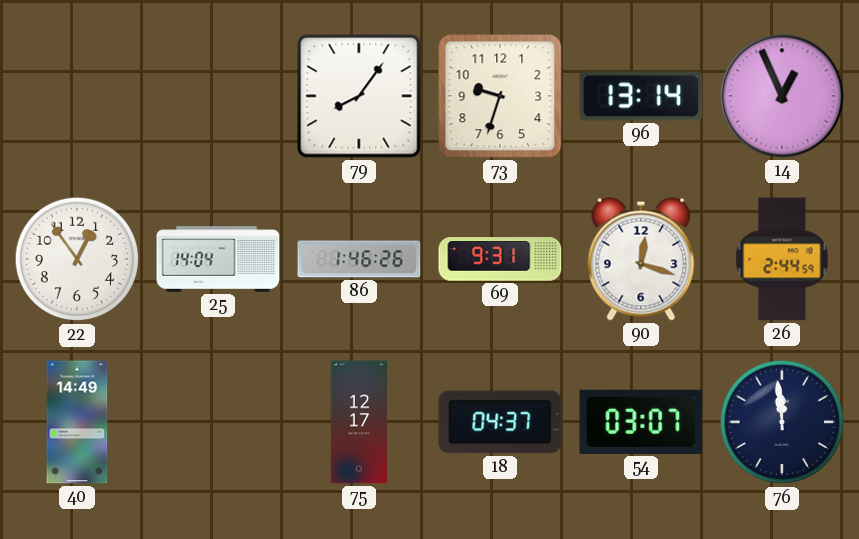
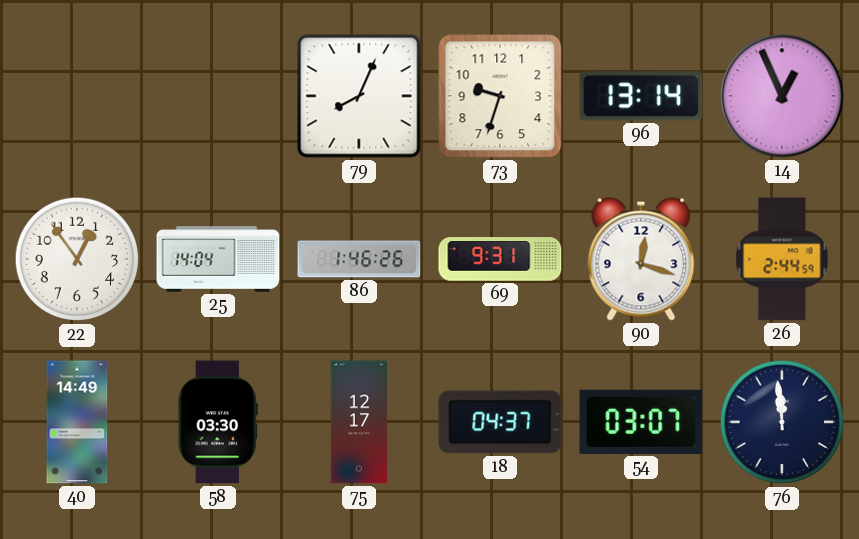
79: 8:06 -> 8:04 (359, 96)
58: none -> 03:30 (218, 422)
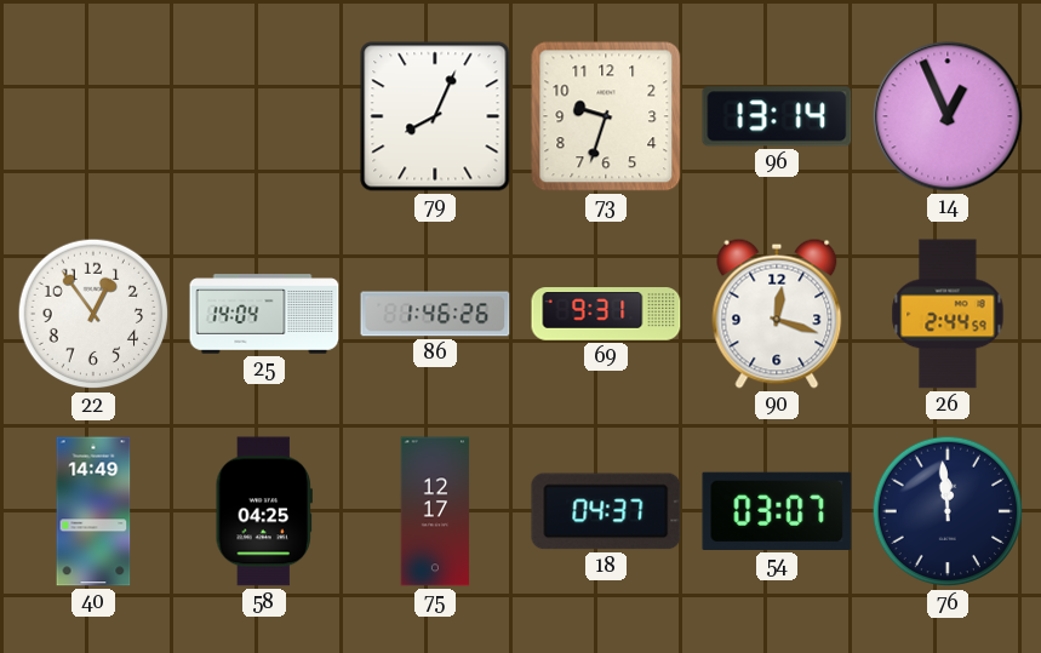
58: 03:30 -> 04:25 (264, 511)
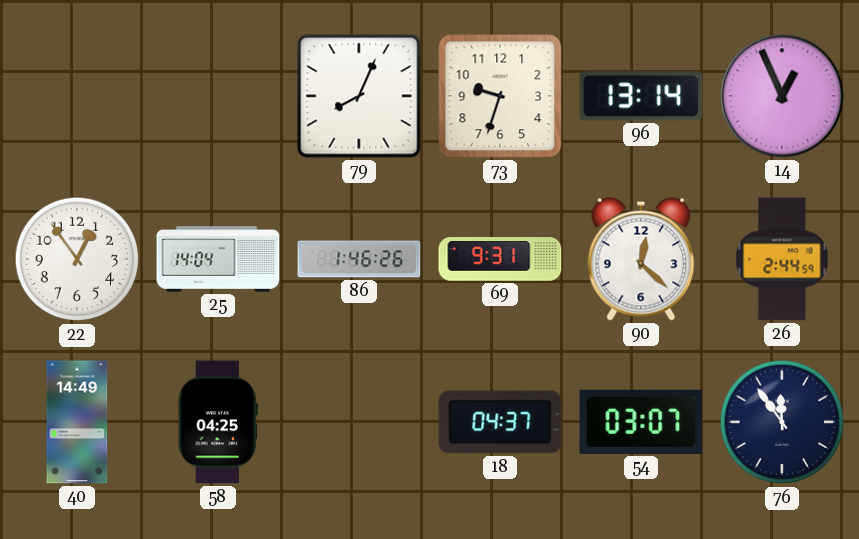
90: 12:18 -> 12:22 (641, 259)
75: 12:17 -> none (435, 511)
76: 11:59 -> 11:54 (782, 422)
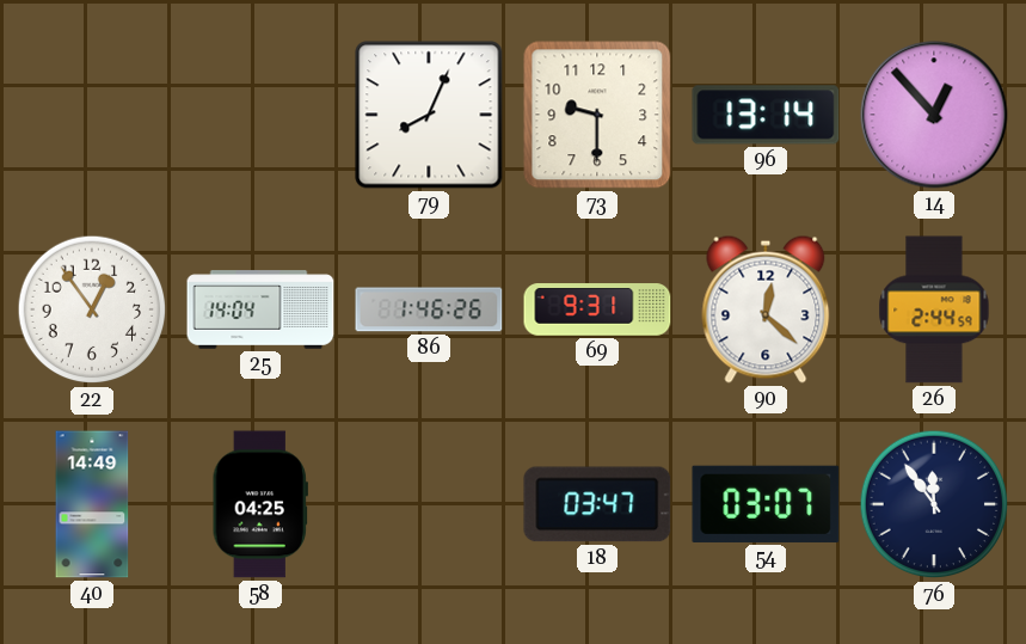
73: 9:33 -> 9:30 (597, 115)
14: 12:56 -> 12:53 (934, 115)
18: 04:37 -> 03:47 (597, 504)
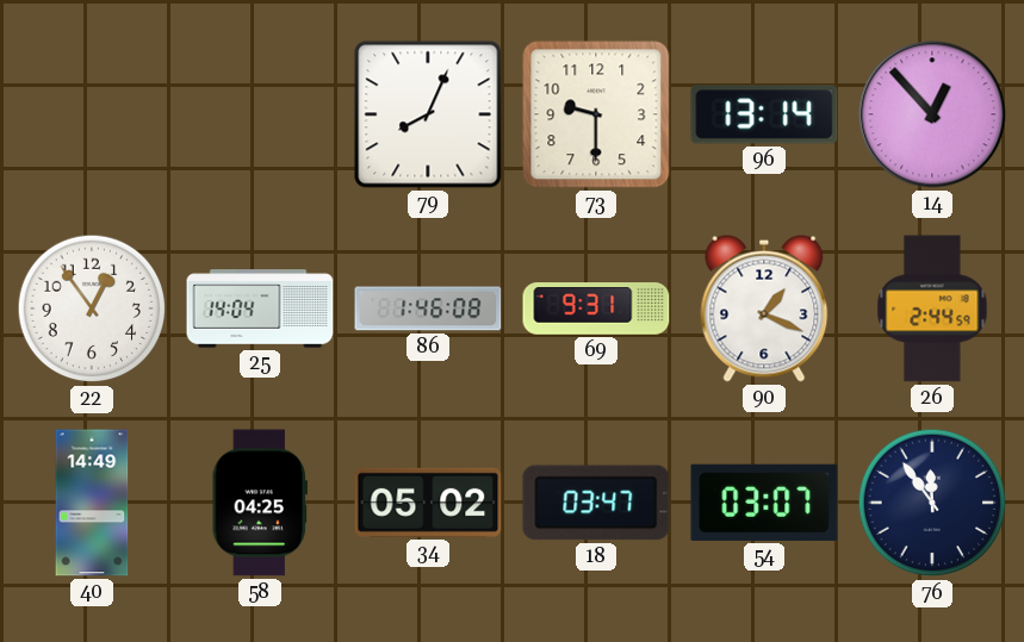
86: 1:46:26 -> 1:46:08 (428, 308)
90: 12:22 -> 1:19 (764, 308)
34: none -> 05:02 (428, 503)
